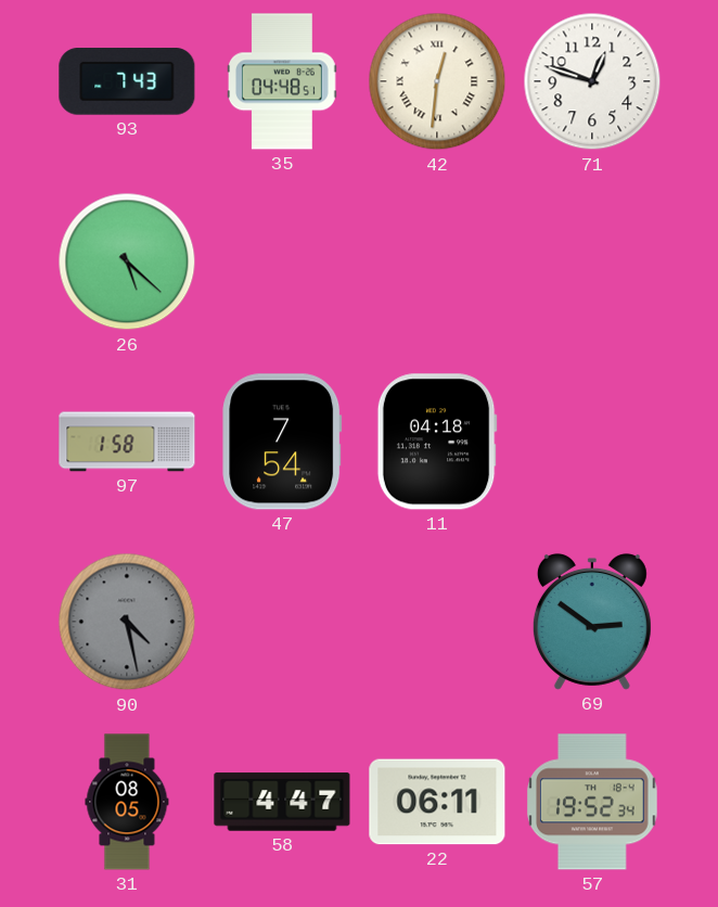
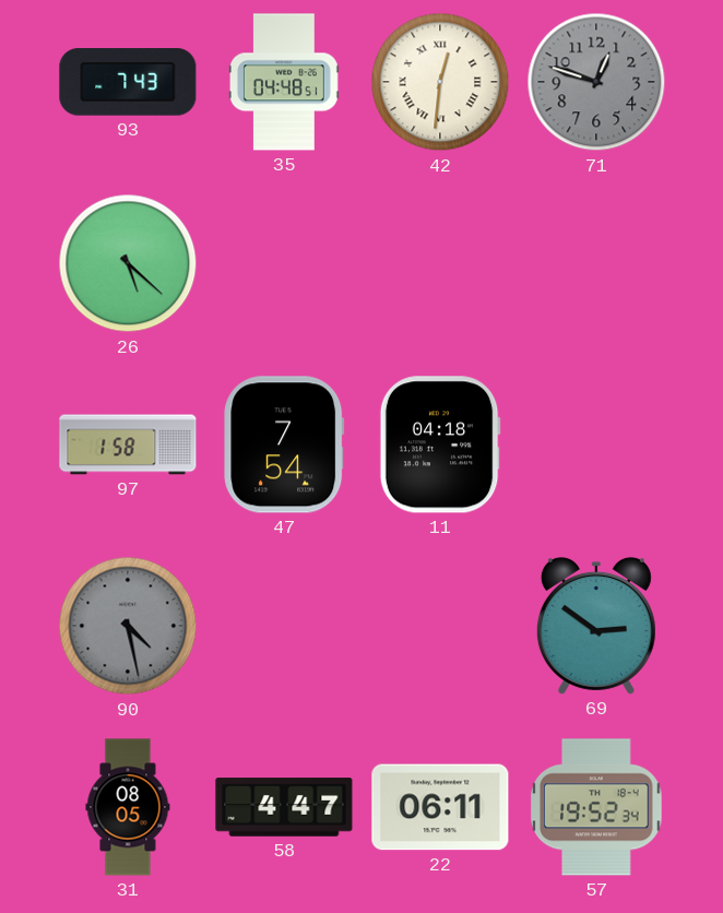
71 dial: white -> grey (596, 82)
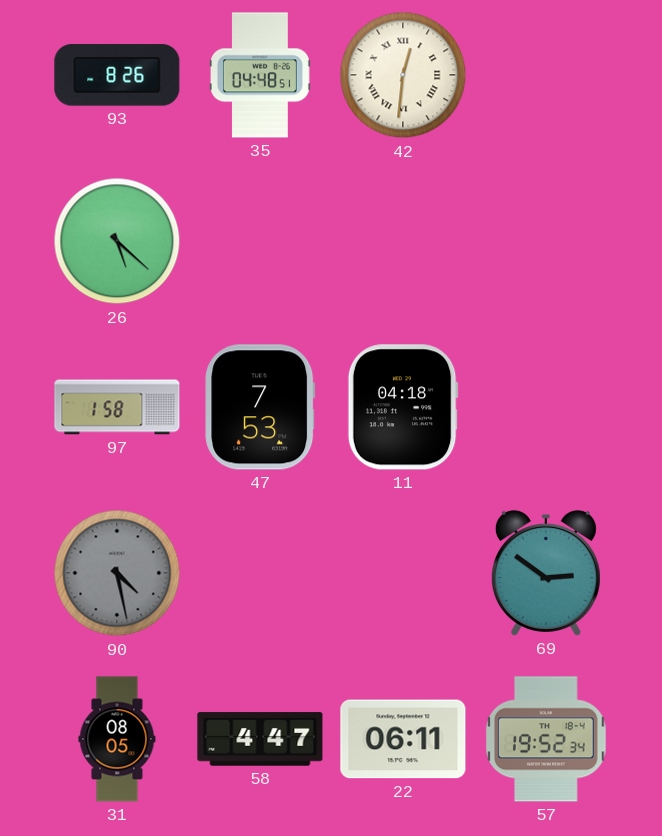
93: 7:43 -> 8:26 (117, 75)
71: 12:48 -> none (596, 82)
47: 7:54 -> 7:53 (260, 407)
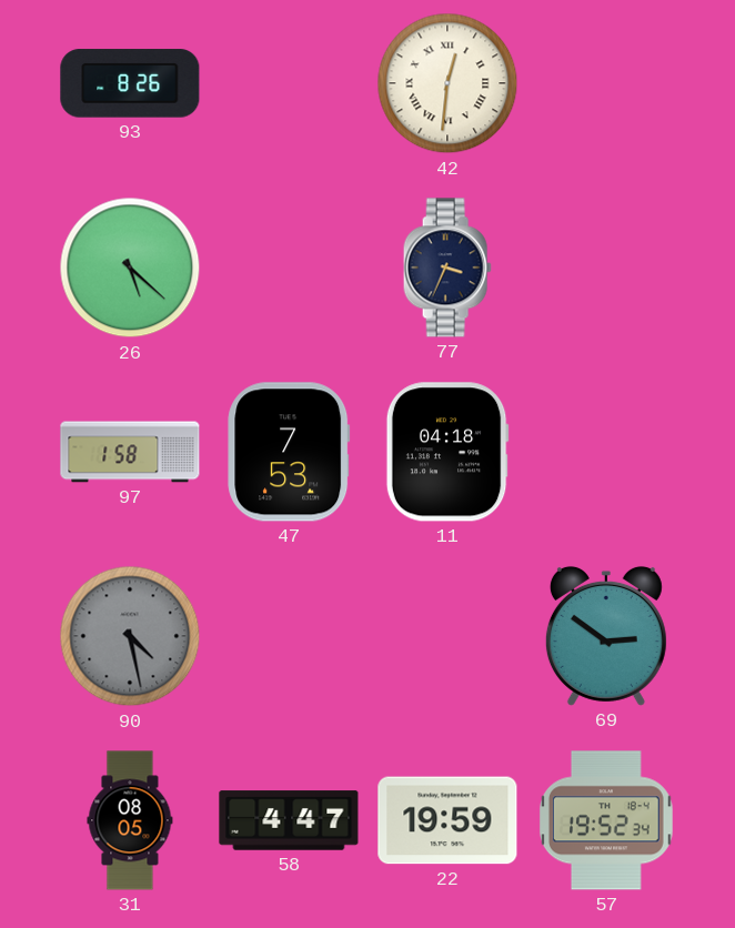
35: 04:48 -> none (260, 75)
77: none -> 3:34 (447, 268)
22: 06:11 -> 19:59 (447, 820)
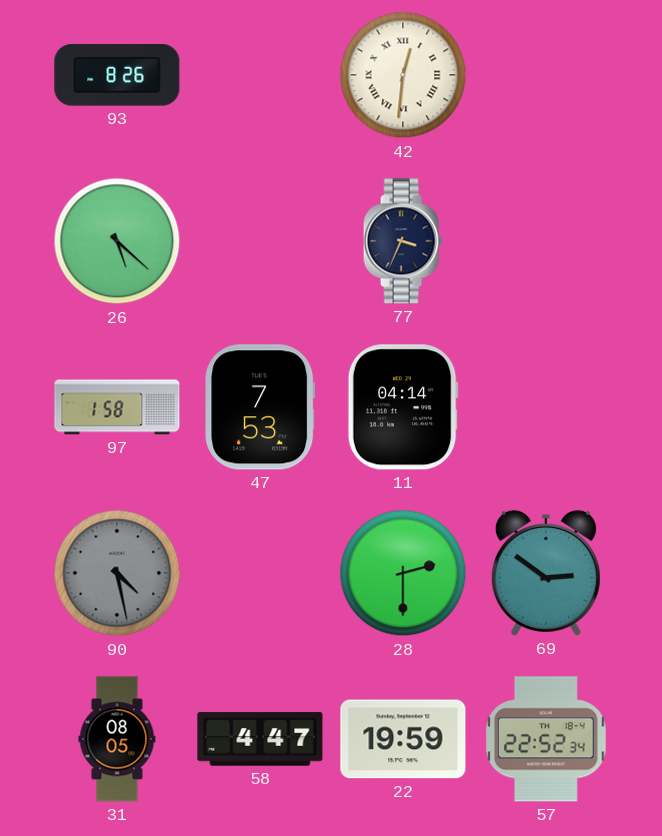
11: 04:18 -> 04:14 (403, 407)
28: none -> 2:30 (403, 573)
57: 19:52 -> 22:52 (547, 739)
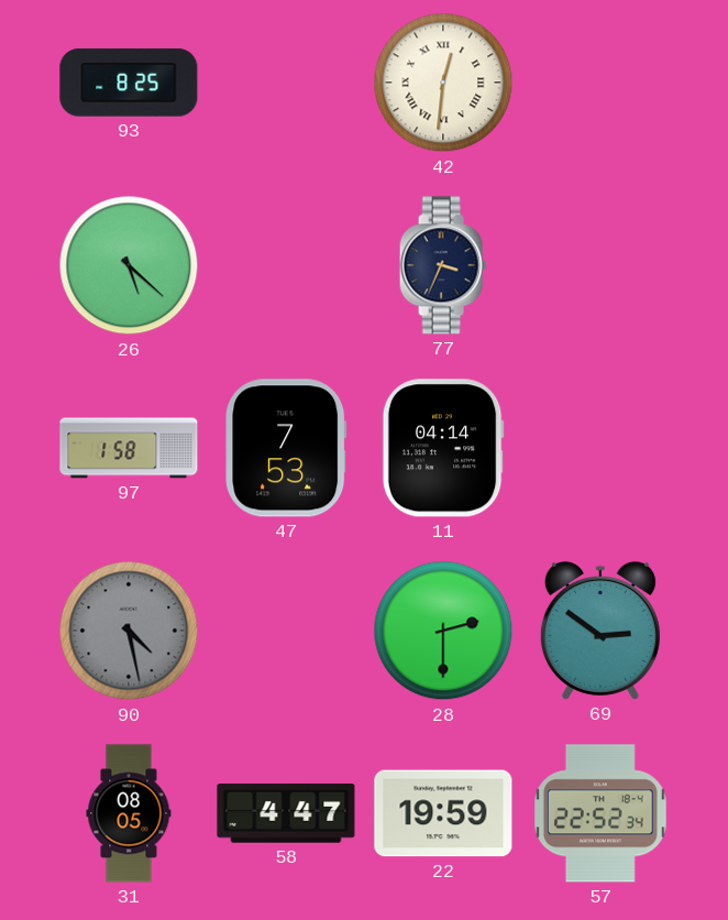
93: 8:26 -> 8:25 (129, 83)
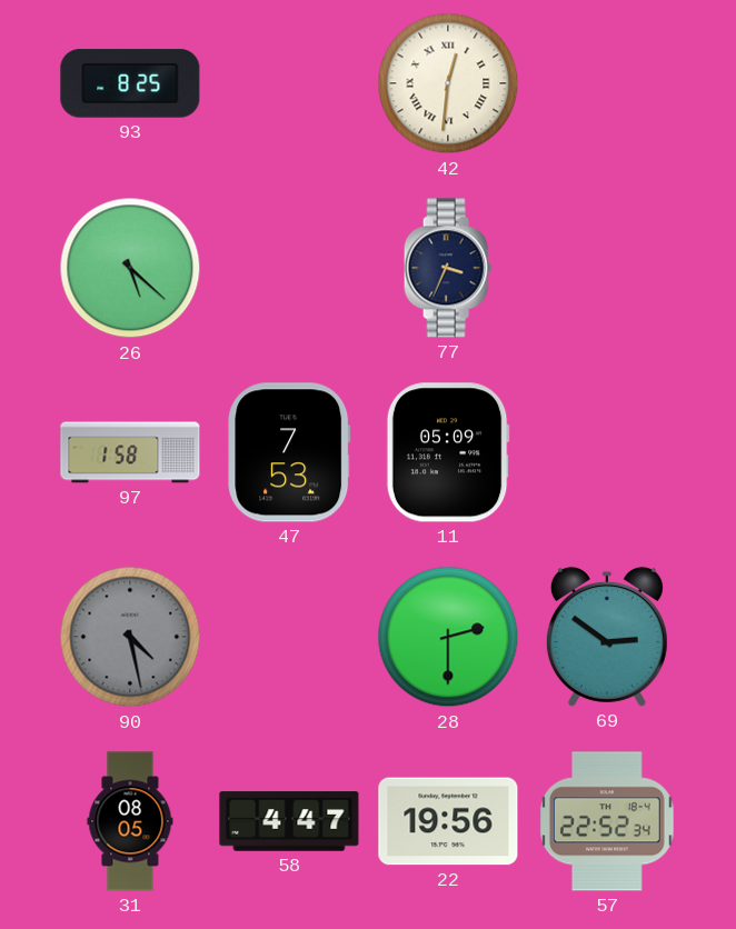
11: 04:14 -> 05:09 (448, 452)
22: 19:59 -> 19:56 (448, 821)
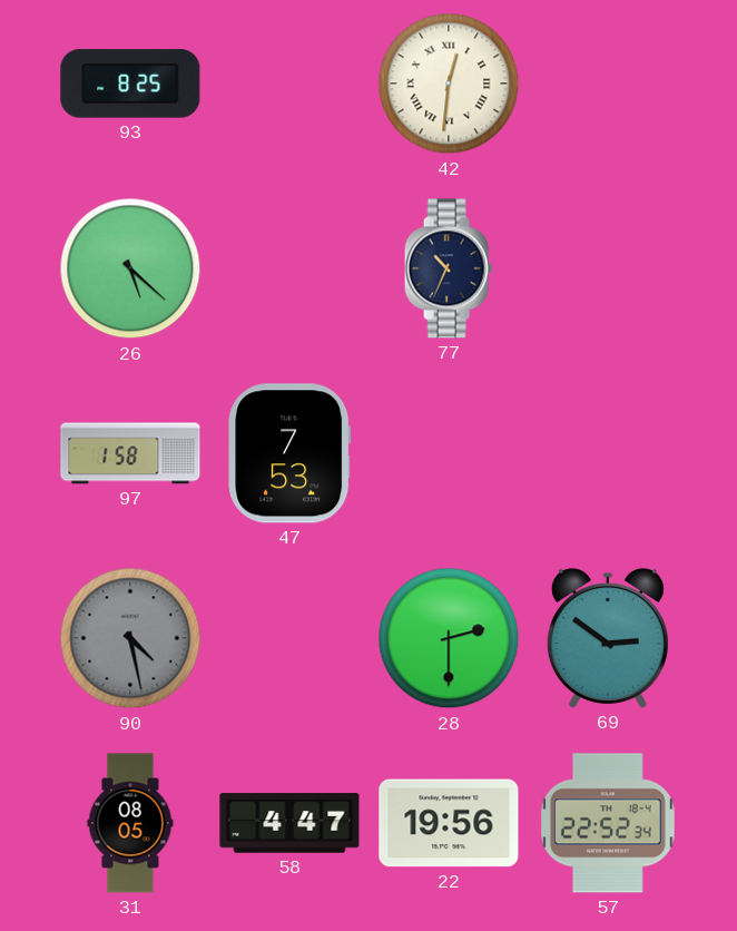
77: 3:34 -> 10:34 (449, 268)
11: 05:09 -> none (448, 452)
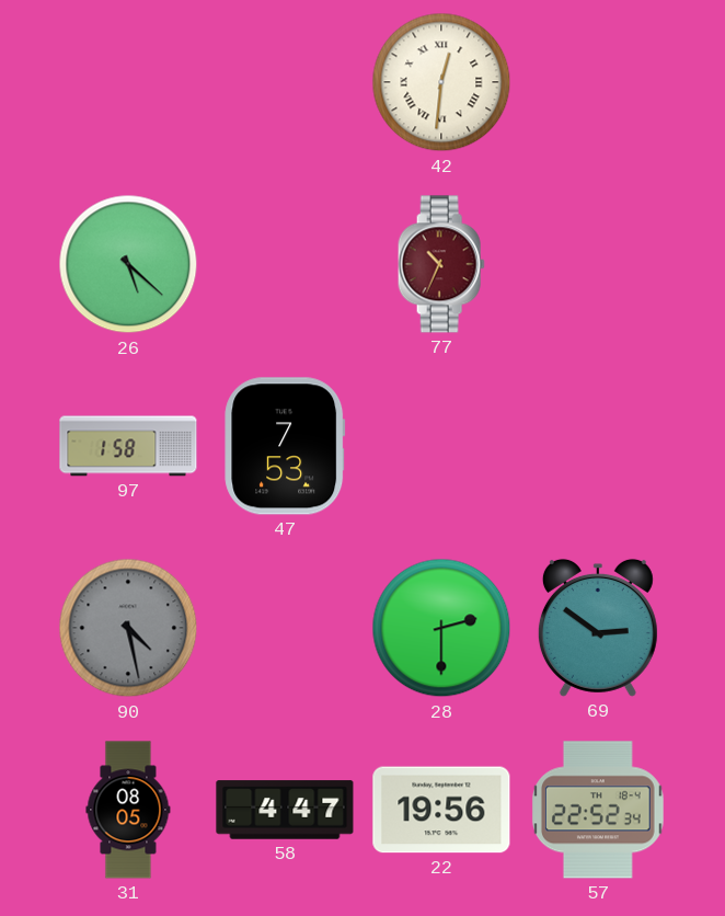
93: 8:25 -> none (130, 84)
77 dial: navy -> burgundy (441, 264)
